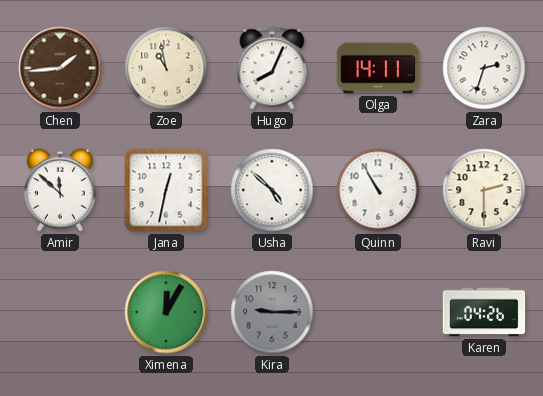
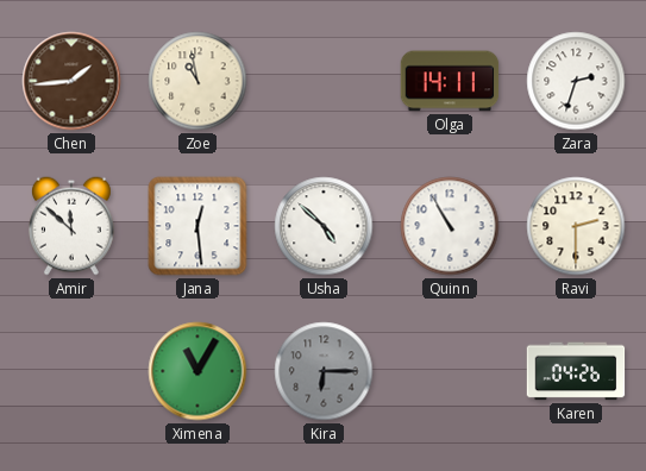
Hugo: 8:04 -> none (272, 68)
Jana: 12:32 -> 12:29 (197, 226)
Ximena: 12:05 -> 11:05 (197, 371)
Kira: 9:15 -> 6:15 (324, 371)
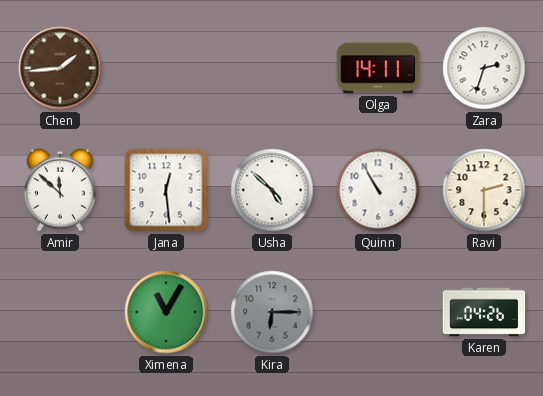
Zoe: 10:58 -> none (197, 81)
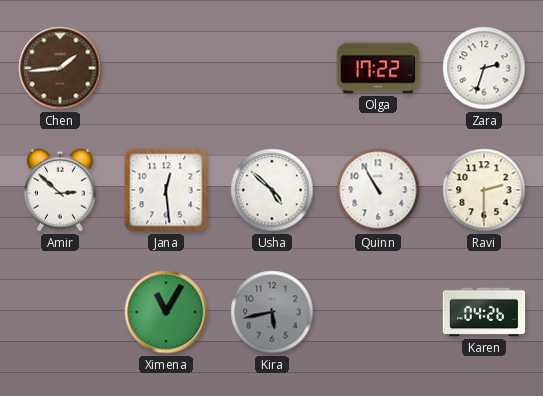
Olga: 14:11 -> 17:22 (378, 68)
Amir: 11:52 -> 2:52 (60, 190)
Kira: 6:15 -> 5:43 (272, 312)
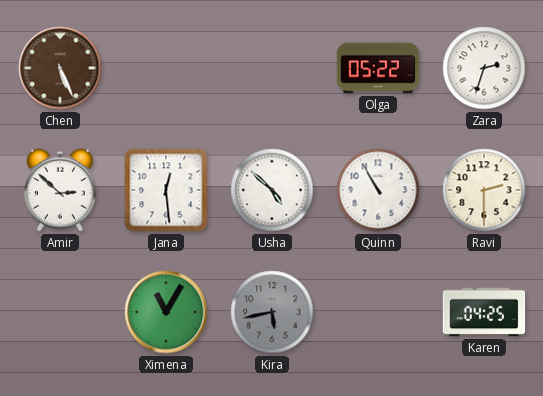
Chen: 1:44 -> 5:26 (60, 68)
Olga: 17:22 -> 05:22 (378, 68)
Karen: 04:26 -> 04:25 (484, 312)
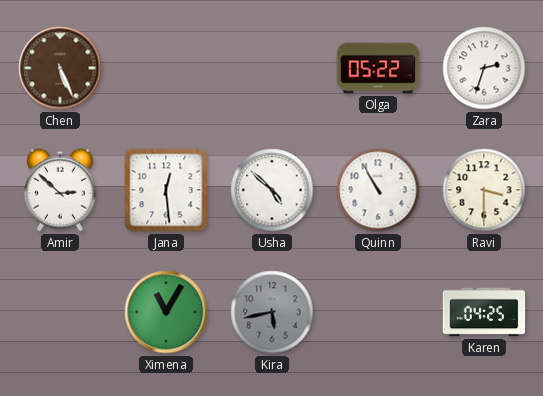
Ravi: 2:30 -> 3:30 (484, 190)
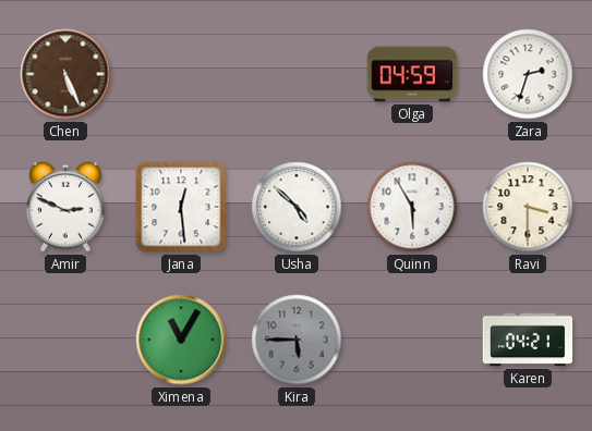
Olga: 05:22 -> 04:59 (412, 74)
Amir: 2:52 -> 2:49 (65, 207)
Quinn: 10:55 -> 5:55 (412, 207)
Kira: 5:43 -> 5:45 (297, 340)
Karen: 04:25 -> 04:21 (528, 340)
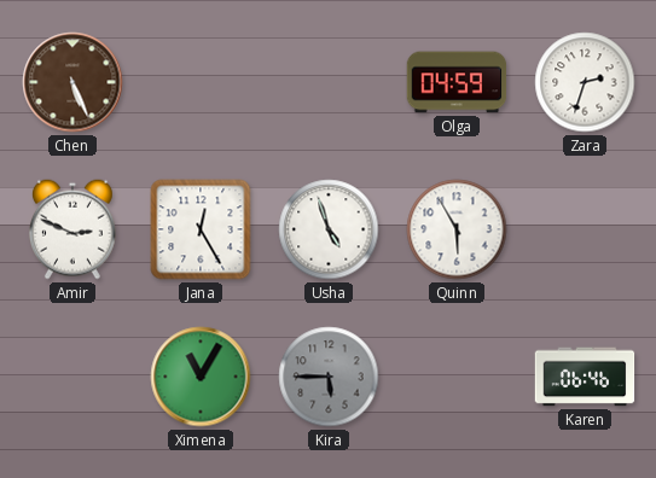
Jana: 12:29 -> 12:25 (201, 229)
Usha: 4:52 -> 4:57 (329, 229)
Ravi: 3:30 -> none (528, 207)
Karen: 04:21 -> 06:46 (585, 377)
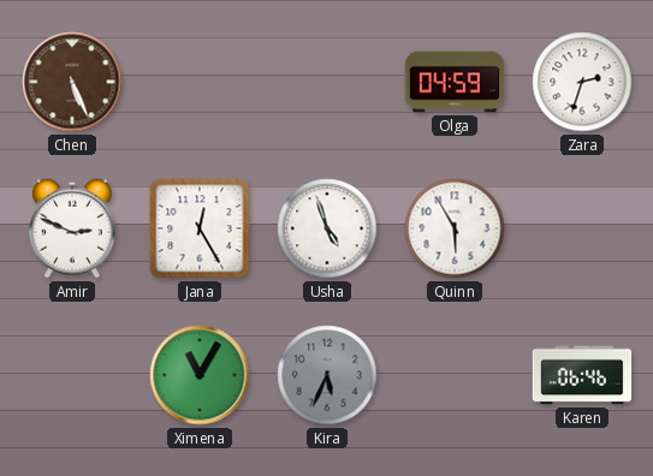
Kira: 5:45 -> 5:34 (327, 375)
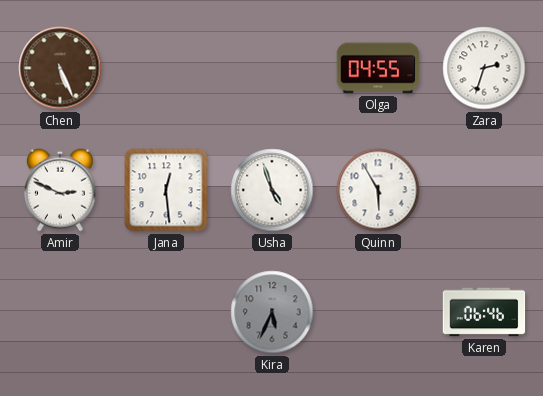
Olga: 04:59 -> 04:55 (378, 68)
Jana: 12:25 -> 12:29 (166, 190)
Ximena: 11:05 -> none (200, 375)
